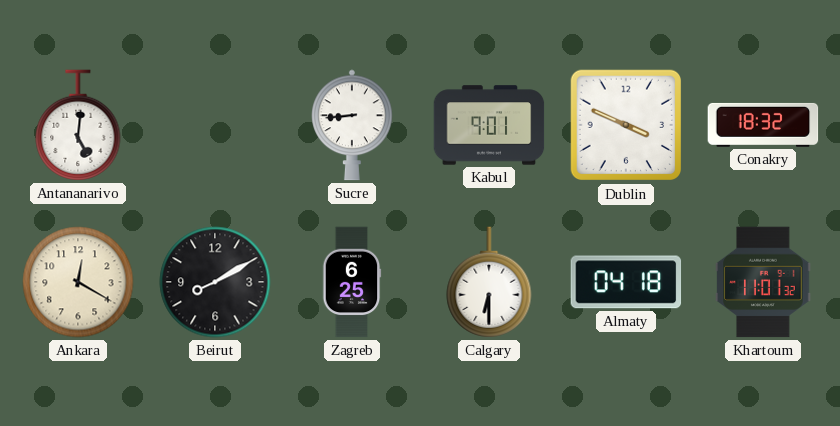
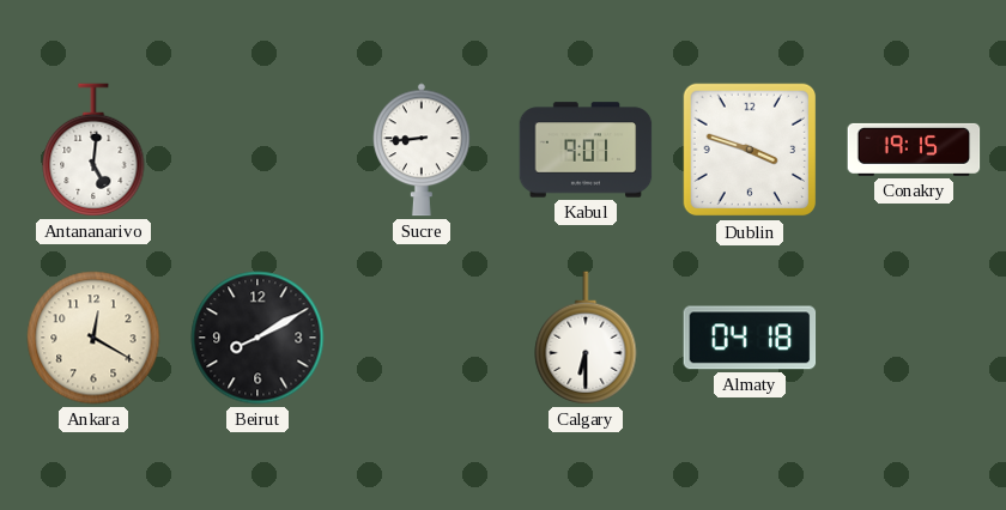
Dublin: 3:49 -> 3:48 (750, 150)
Conakry: 18:32 -> 19:15 (914, 150)
Zagreb: 6:25 -> none (352, 282)
Khartoum: 11:01 -> none (763, 282)
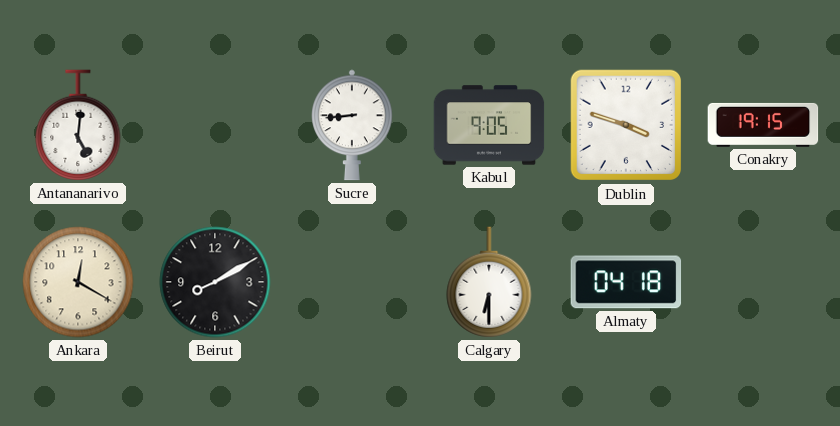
Kabul: 9:01 -> 9:05 (489, 125)
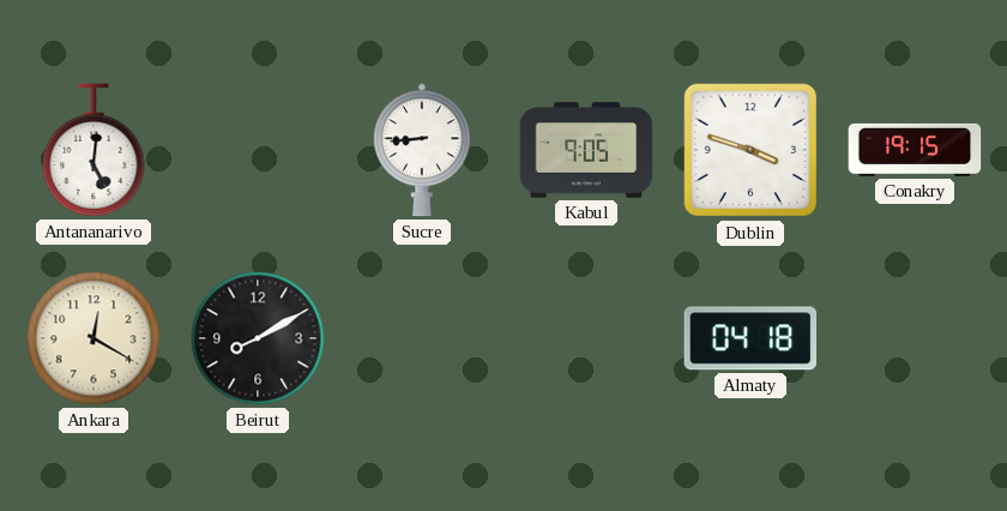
Calgary: 6:30 -> none (489, 282)
